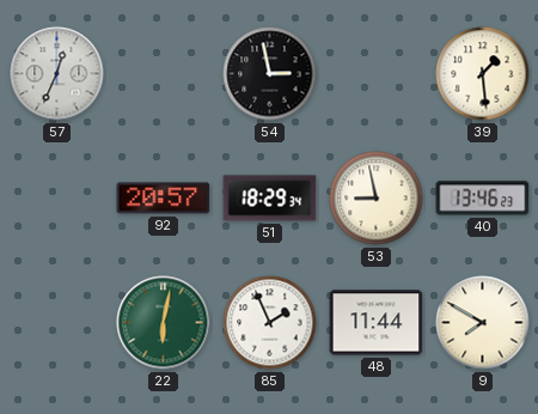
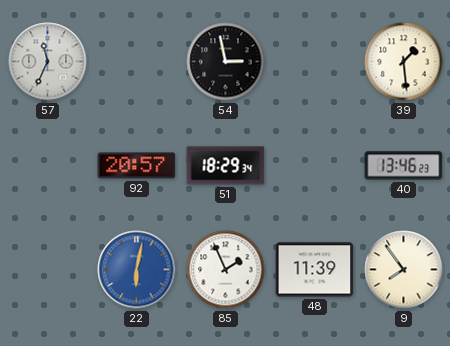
57: 12:34 -> 11:34 (48, 62)
53: 8:58 -> none (377, 199)
22 dial: green -> blue (137, 270)
48: 11:44 -> 11:39 (315, 270)
9: 7:50 -> 7:54 (404, 270)
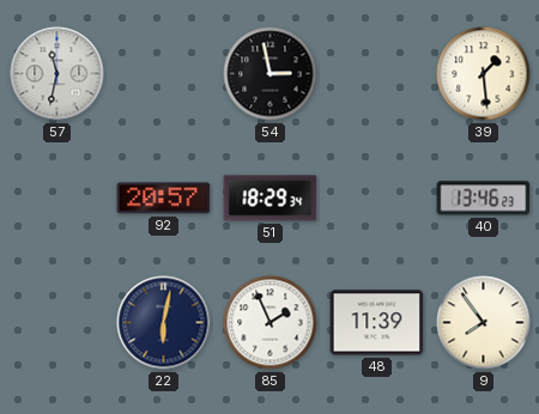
57: 11:34 -> 11:32 (57, 74)
22 dial: blue -> navy (164, 323)
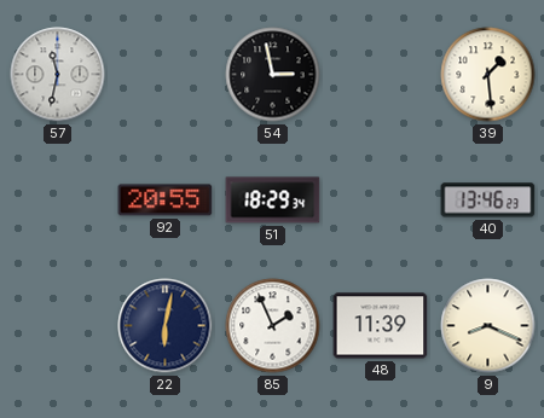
92: 20:57 -> 20:55 (166, 201)
9: 7:54 -> 8:19 (488, 326)
